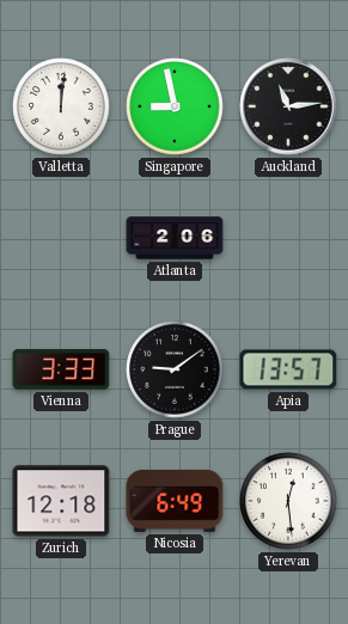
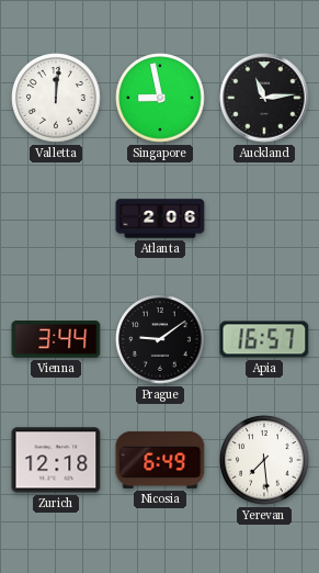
Vienna: 3:33 -> 3:44 (56, 339)
Apia: 13:57 -> 16:57 (264, 339)
Yerevan: 12:29 -> 7:29 (264, 460)
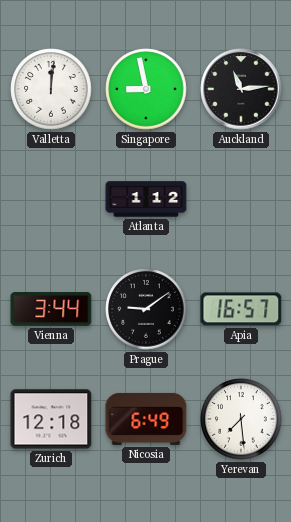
Atlanta: 2:06 -> 1:12 (146, 199)
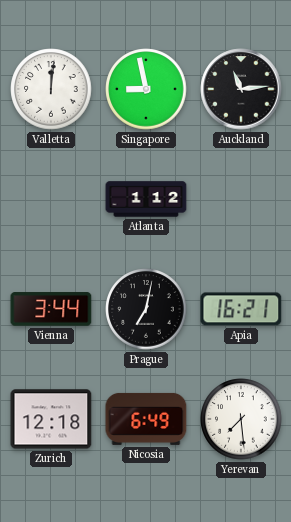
Prague: 9:09 -> 7:02 (146, 309)
Apia: 16:57 -> 16:21 (241, 309)
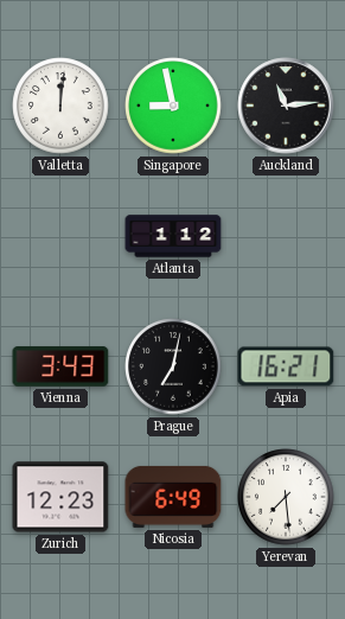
Vienna: 3:44 -> 3:43 (60, 366)
Zurich: 12:18 -> 12:23 (60, 497)
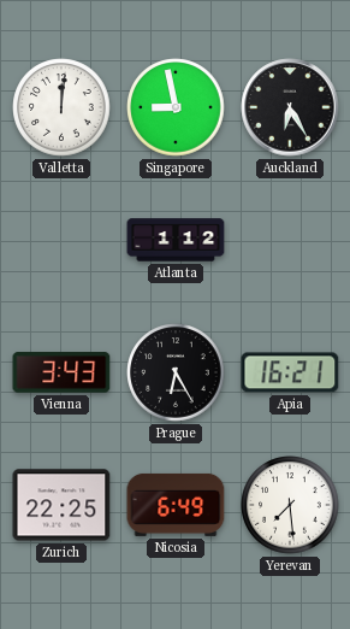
Auckland: 11:14 -> 6:25 (290, 107)
Prague: 7:02 -> 6:25 (176, 372)
Zurich: 12:23 -> 22:25 (61, 505)
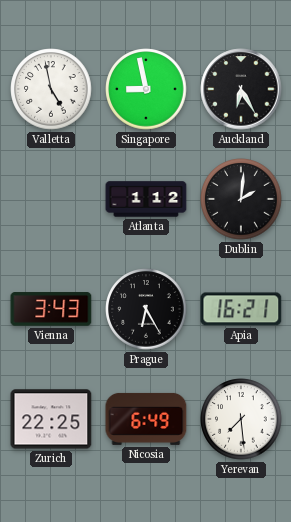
Valletta: 12:01 -> 4:58 (51, 89)
Dublin: none -> 2:01 (241, 199)
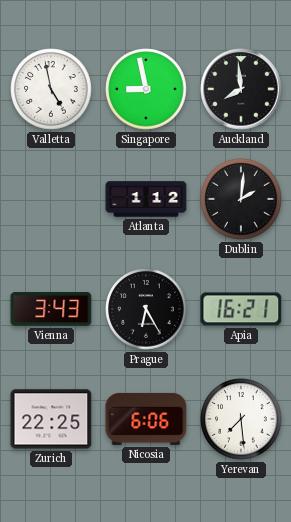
Auckland: 6:25 -> 7:59 (241, 89)
Nicosia: 6:49 -> 6:06 (146, 419)
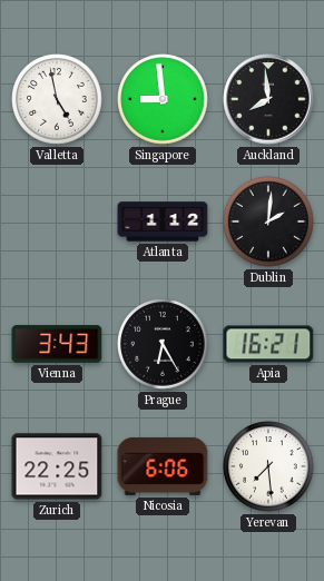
Singapore: 8:58 -> 8:59 (163, 99)
